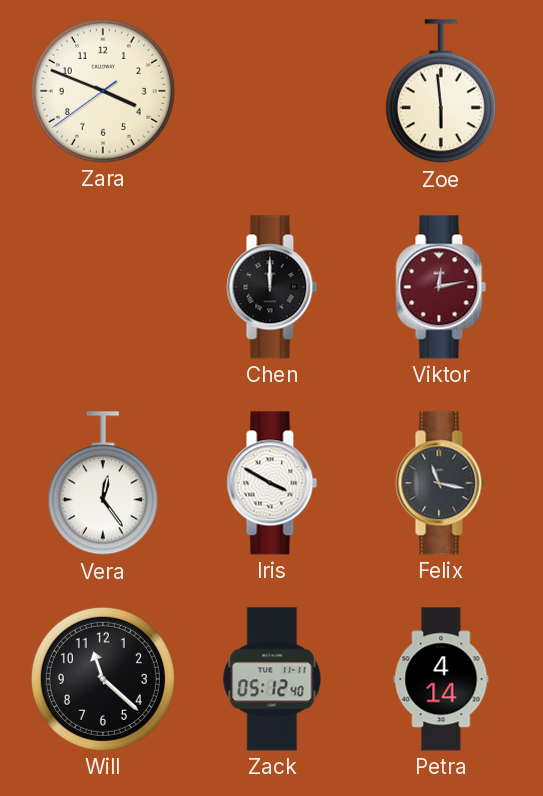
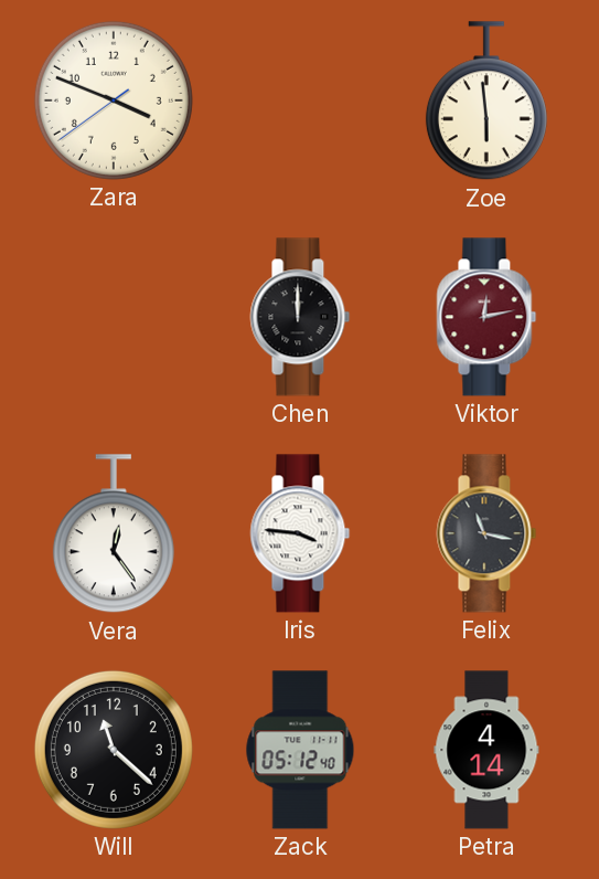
Iris: 3:50 -> 3:46 (300, 533)
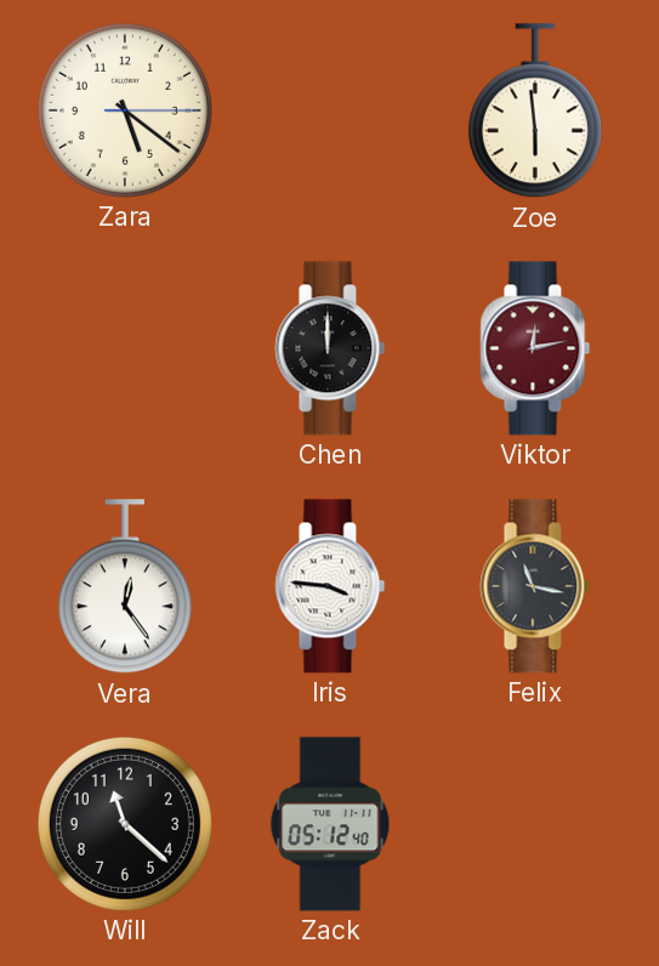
Zara: 3:48 -> 5:21 (125, 110)
Petra: 4:14 -> none (486, 750)
